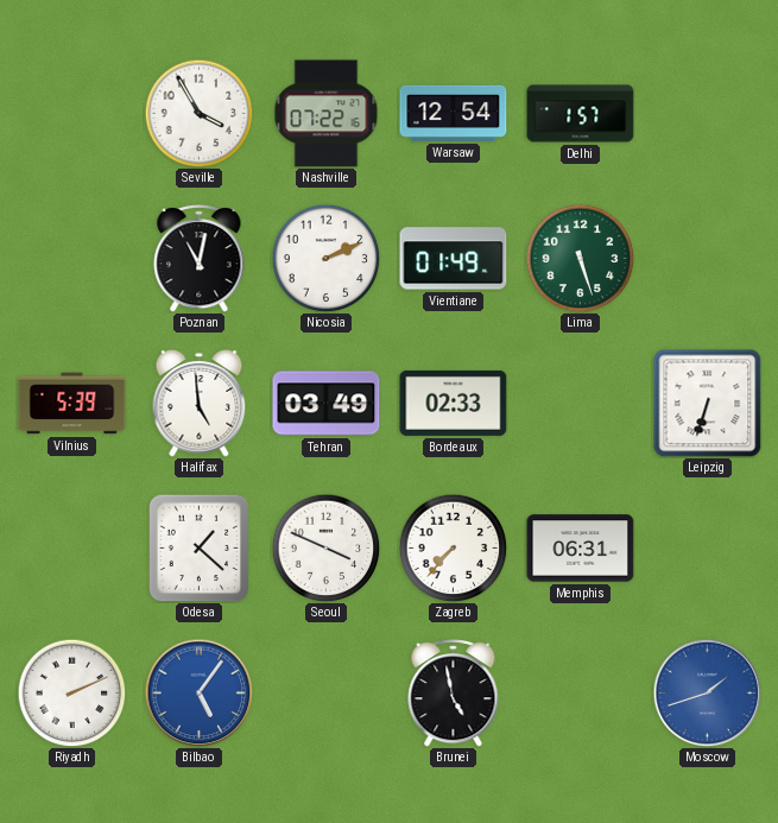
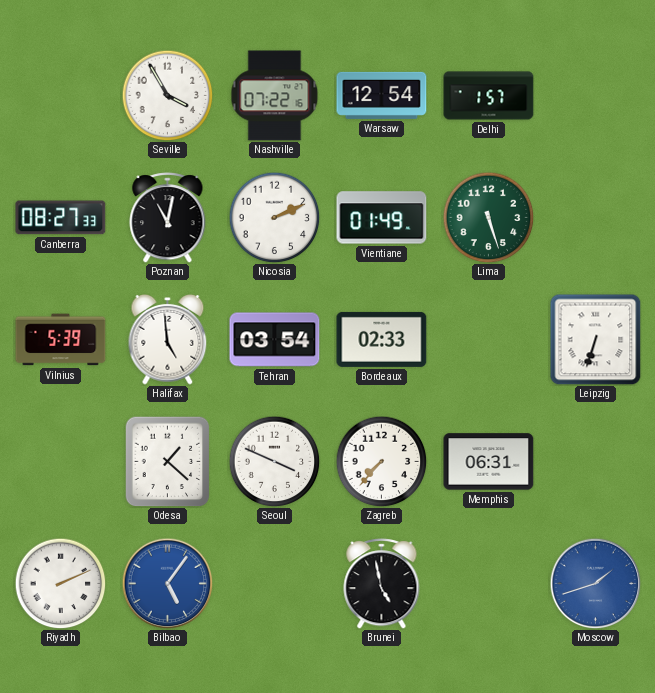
Canberra: none -> 08:27 (61, 218)
Tehran: 03:49 -> 03:54 (275, 340)
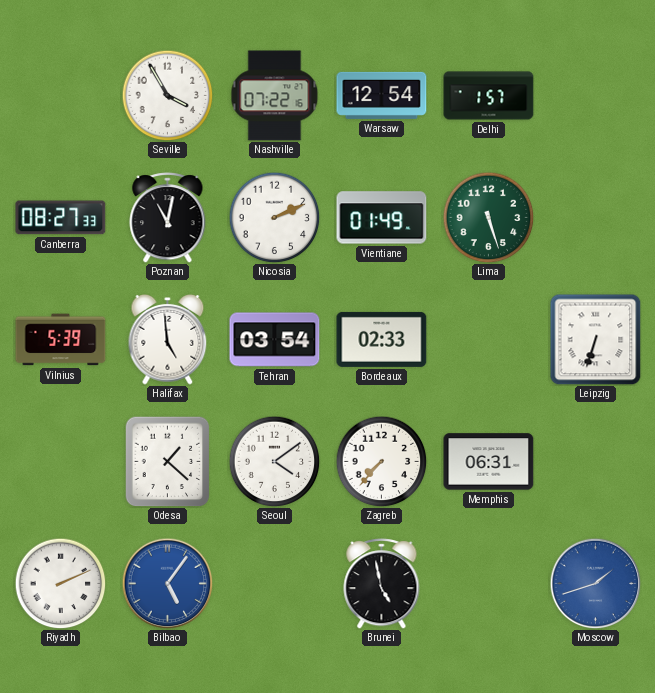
Seoul: 3:49 -> 4:09 (274, 461)
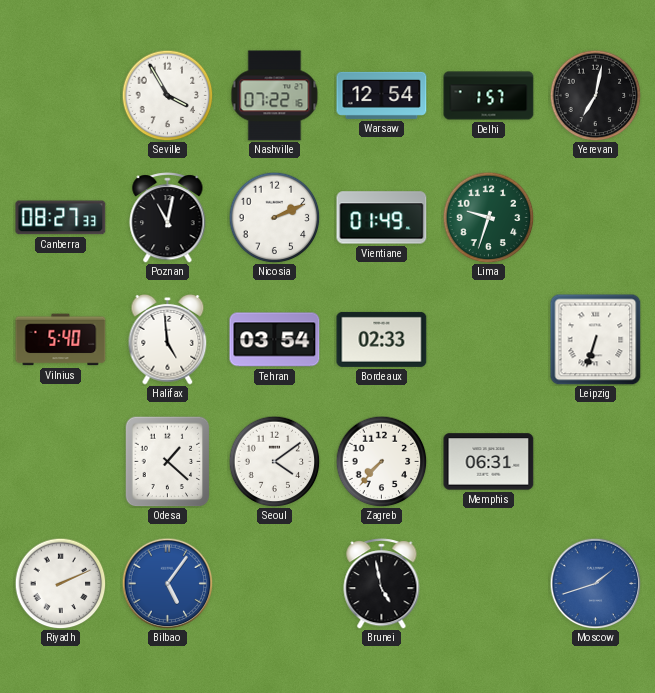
Yerevan: none -> 7:02 (595, 95)
Lima: 5:27 -> 9:33 (488, 217)
Vilnius: 5:39 -> 5:40 (61, 340)
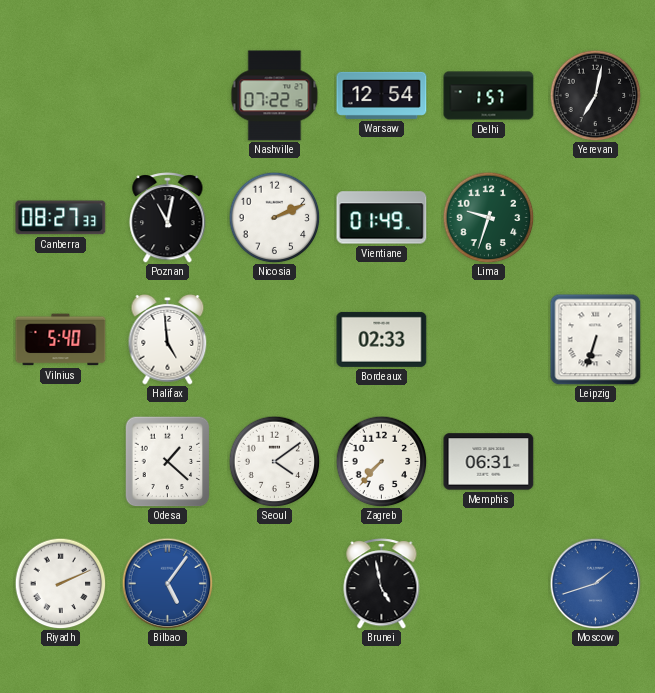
Seville: 3:55 -> none (167, 95)
Tehran: 03:54 -> none (275, 340)
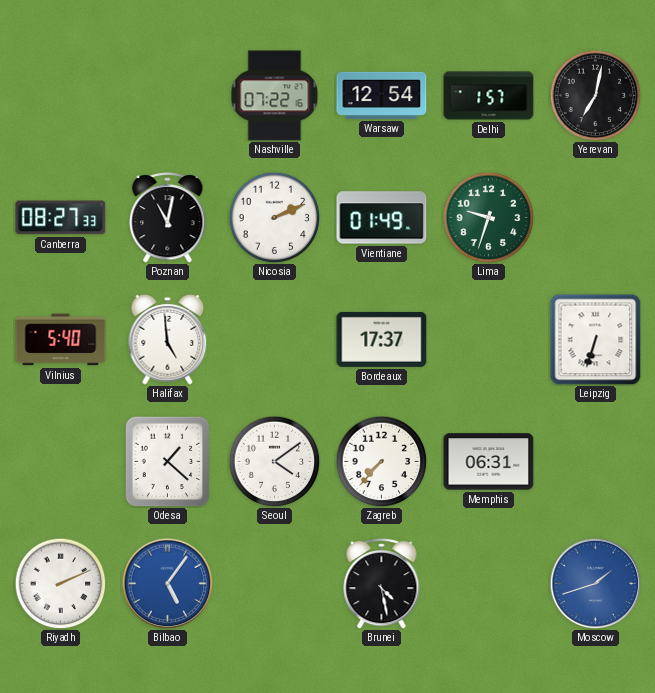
Bordeaux: 02:33 -> 17:37 (382, 339)
Brunei: 4:58 -> 4:28 (382, 584)
